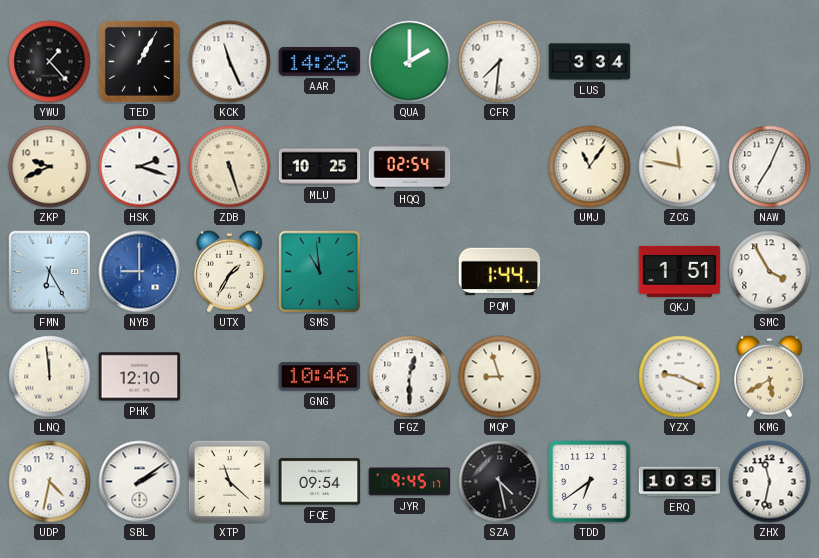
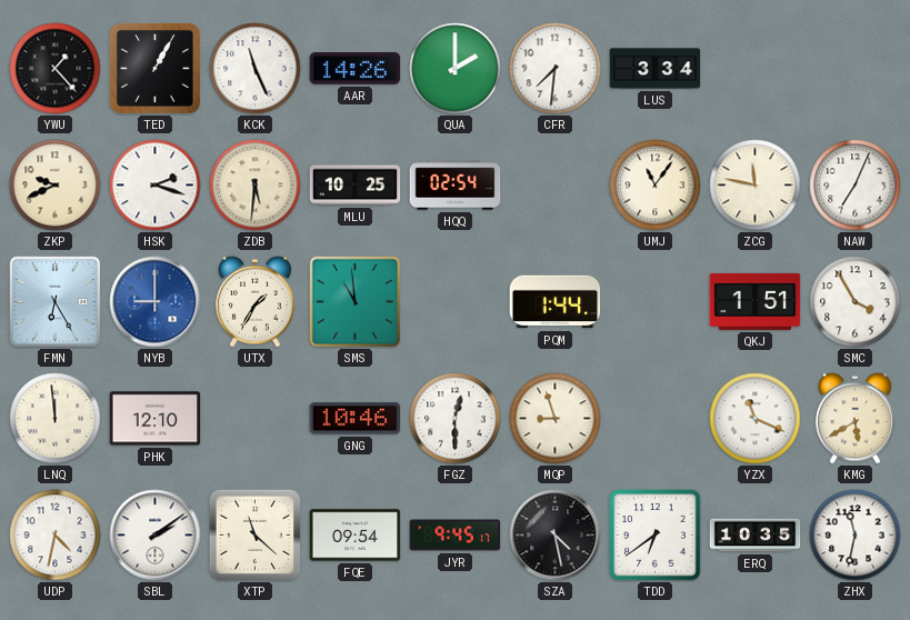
ZDB: 5:27 -> 5:31 (256, 186)
YZX: 9:19 -> 11:19 (756, 419)
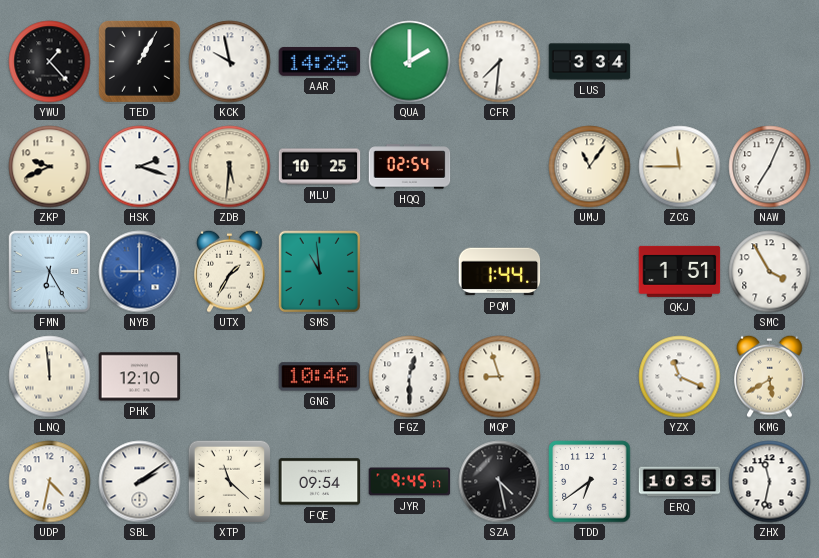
KCK: 11:26 -> 9:58 (230, 62)
ZCG: 11:47 -> 11:45 (680, 167)
